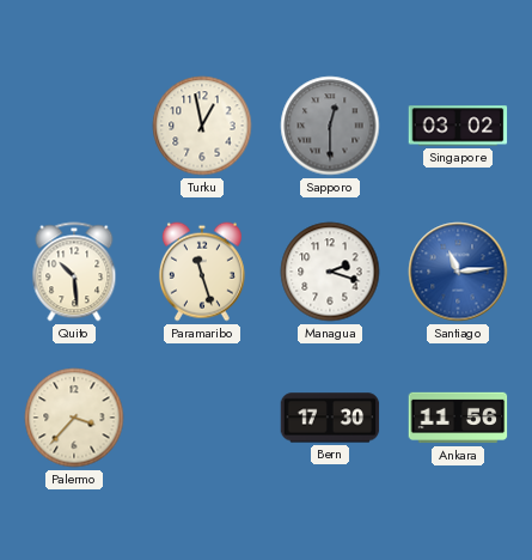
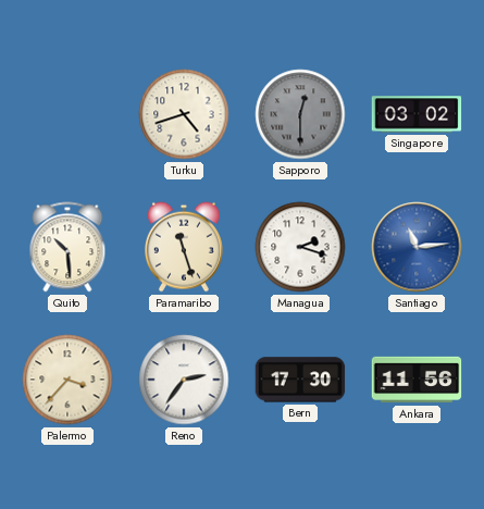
Turku: 12:58 -> 4:42 (184, 114)
Reno: none -> 2:36 (184, 380)
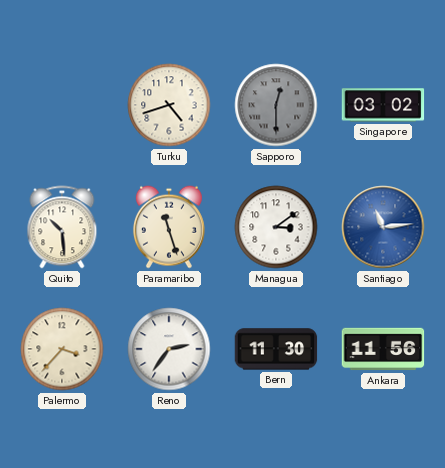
Managua: 2:18 -> 3:09 (276, 227)
Bern: 17:30 -> 11:30 (276, 349)
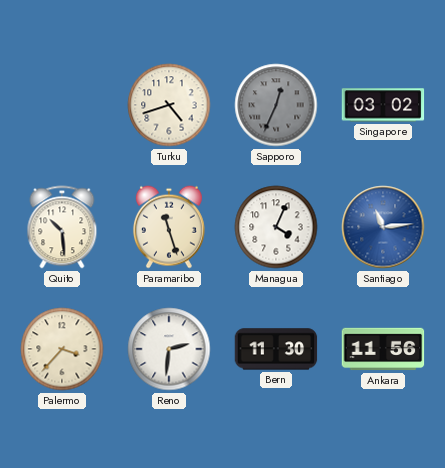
Sapporo: 12:30 -> 12:34 (276, 105)
Managua: 3:09 -> 4:04 (276, 227)
Reno: 2:36 -> 2:31 (169, 349)
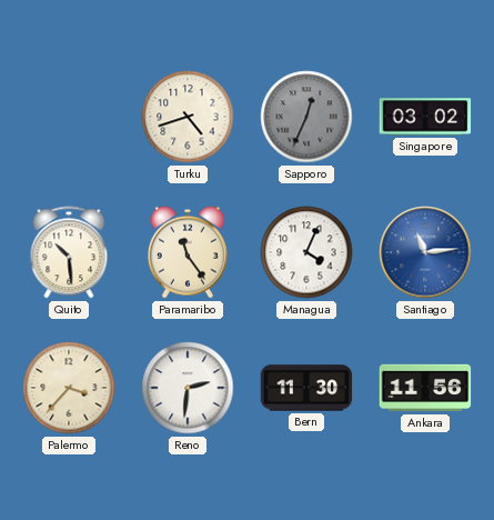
Paramaribo: 11:27 -> 11:24 (188, 252)
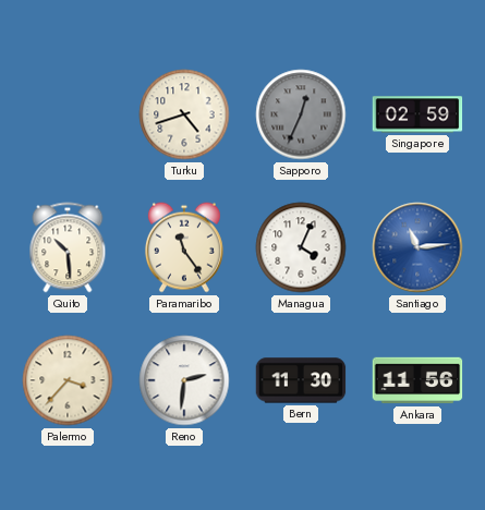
Singapore: 03:02 -> 02:59 (417, 114)
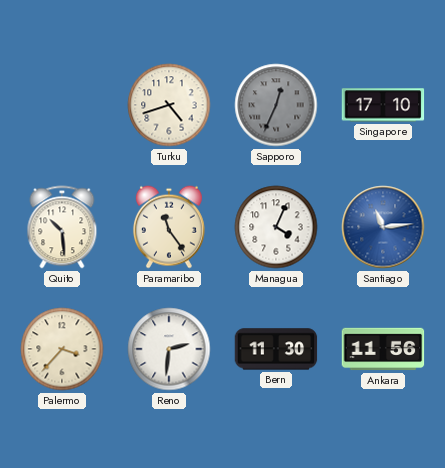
Singapore: 02:59 -> 17:10 (383, 105)
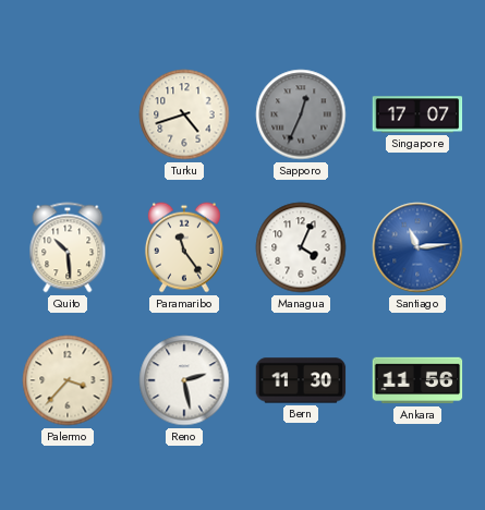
Singapore: 17:10 -> 17:07 (417, 114)
Reno: 2:31 -> 2:28 (184, 380)
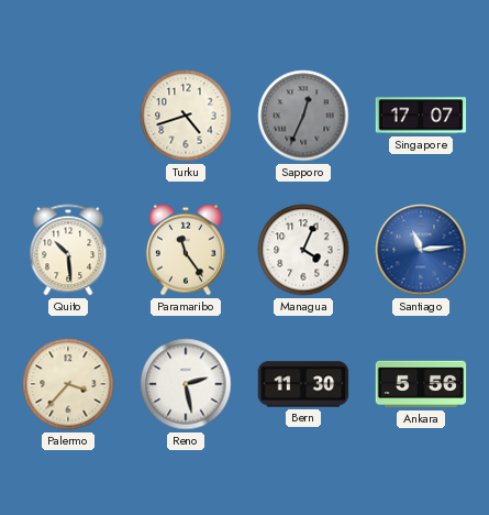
Ankara: 11:56 -> 5:56 (421, 384)
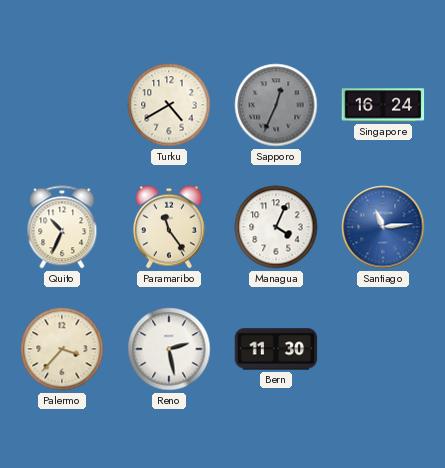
Turku: 4:42 -> 4:40 (169, 105)
Singapore: 17:07 -> 16:24 (383, 105)
Quito: 10:29 -> 10:34 (62, 227)
Ankara: 5:56 -> none (421, 384)
